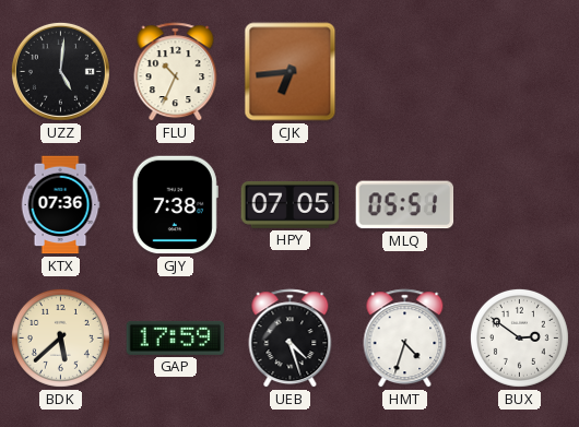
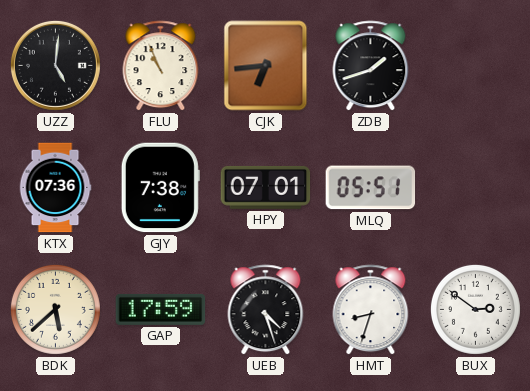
FLU: 10:34 -> 10:56 (161, 66)
ZDB: none -> 1:42 (371, 66)
HPY: 07:05 -> 07:01 (266, 187)
HMT: 4:33 -> 8:33 (371, 310)
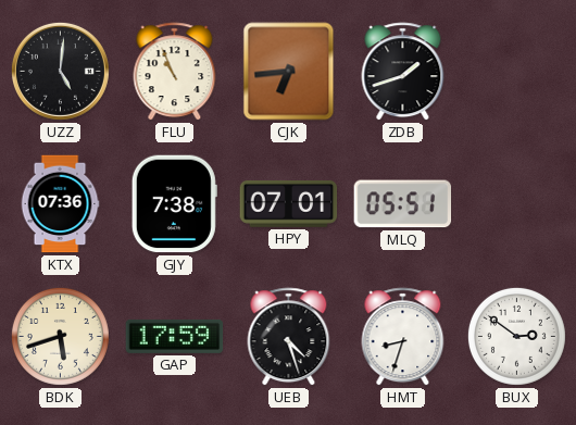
BDK: 5:38 -> 5:42 (60, 336)
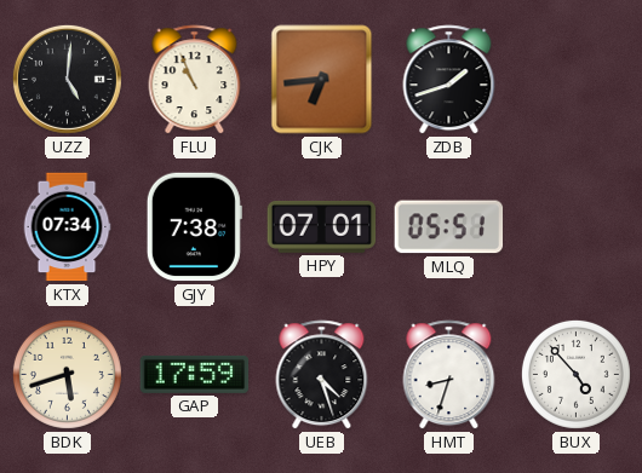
KTX: 07:36 -> 07:34 (67, 227)
BUX: 2:51 -> 4:53 (575, 374)
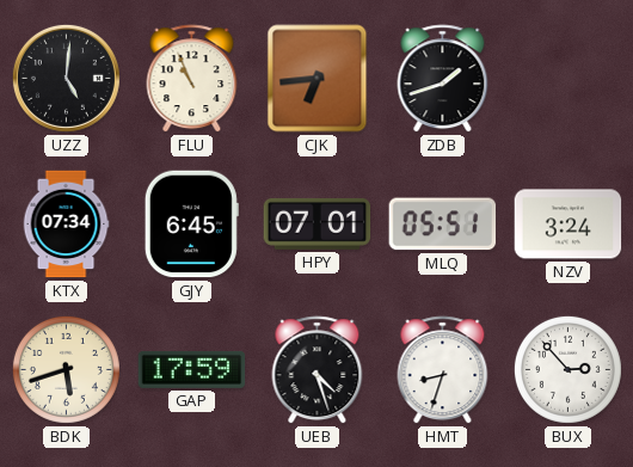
GJY: 7:38 -> 6:45 (191, 225)
NZV: none -> 3:24 (569, 225)
BUX: 4:53 -> 2:53 (567, 369)
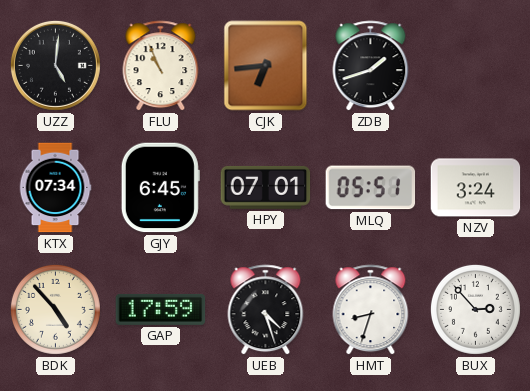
BDK: 5:42 -> 4:53 (55, 309)
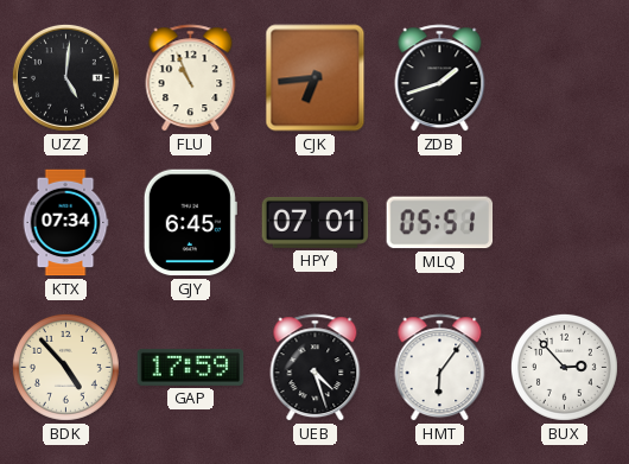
NZV: 3:24 -> none (476, 188)
HMT: 8:33 -> 6:06 (440, 368)
